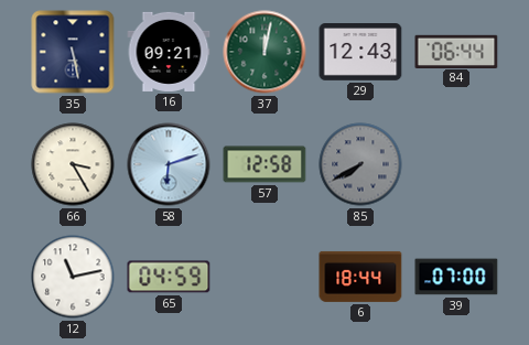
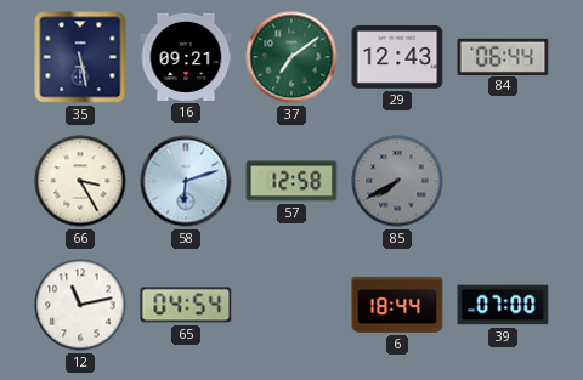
37: 12:02 -> 7:09 (291, 57)
65: 04:59 -> 04:54 (186, 305)
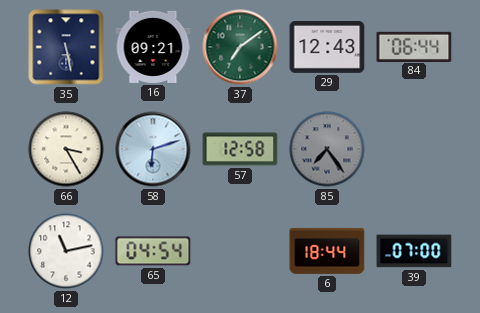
85: 7:40 -> 7:24 (327, 149)
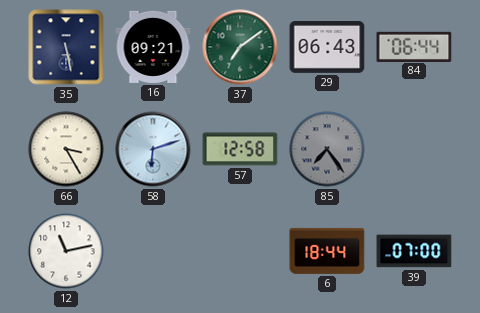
29: 12:43 -> 06:43 (327, 48)
65: 04:54 -> none (153, 251)
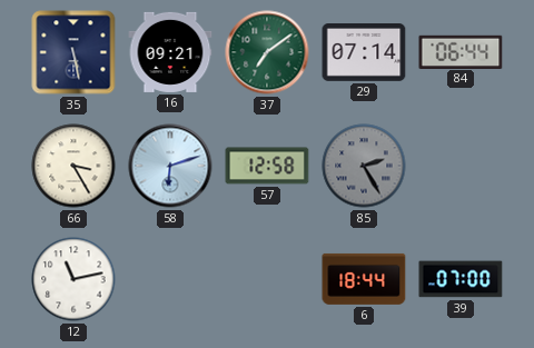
29: 06:43 -> 07:14 (364, 53)
85: 7:24 -> 2:25 (364, 166)
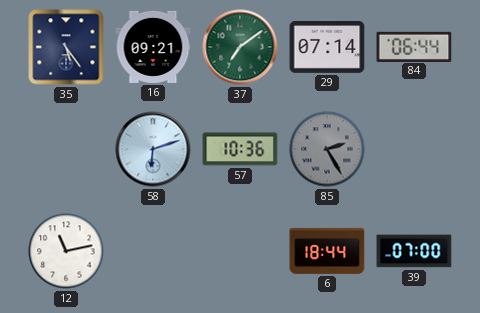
35: 5:28 -> 5:24 (66, 47)
66: 3:25 -> none (73, 166)
57: 12:58 -> 10:36 (240, 149)
